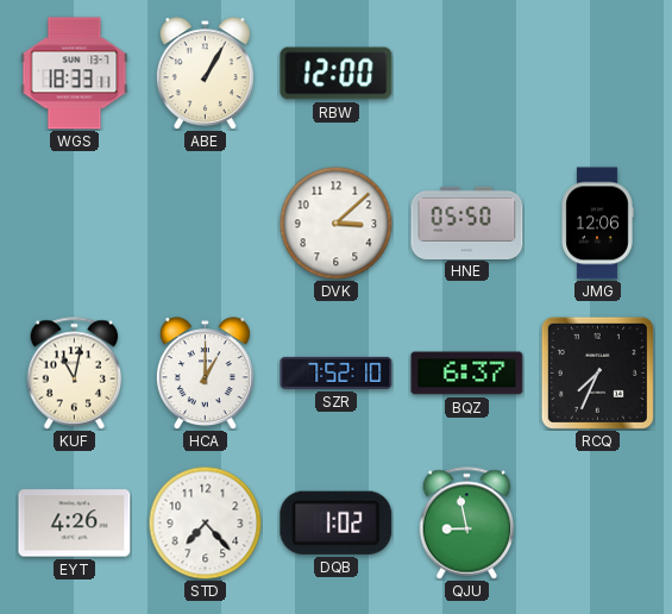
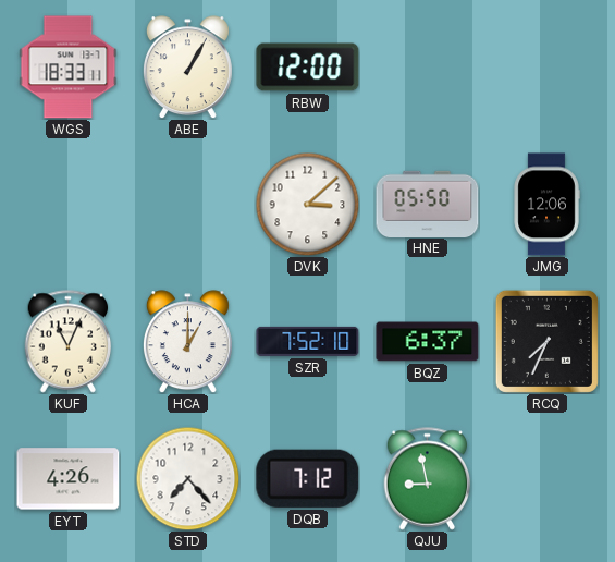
KUF: 11:02 -> 11:04 (69, 342)
DQB: 1:02 -> 7:12 (308, 478)
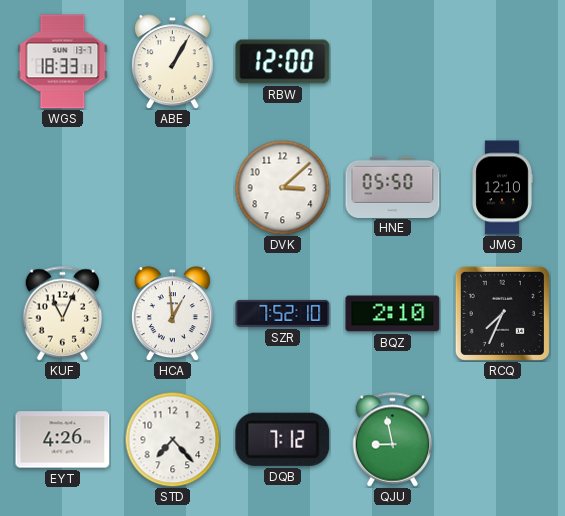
JMG: 12:06 -> 12:10 (502, 188)
HCA: 1:00 -> 12:59 (172, 314)
BQZ: 6:37 -> 2:10 (393, 314)
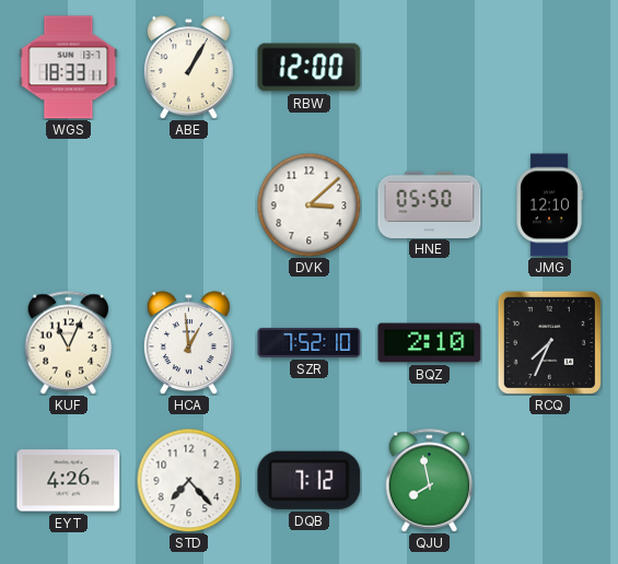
QJU: 8:58 -> 7:58 (430, 481)
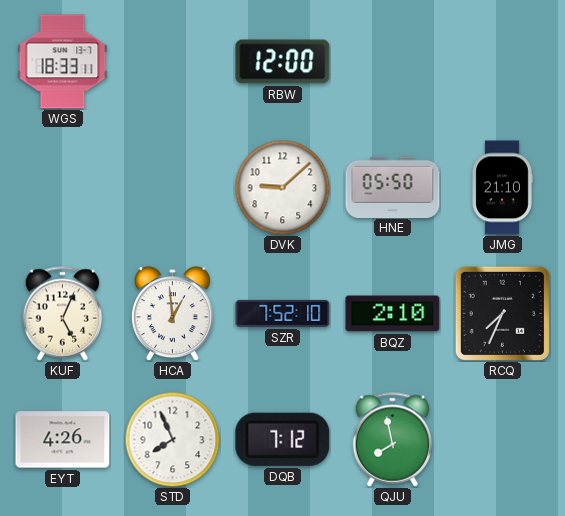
ABE: 1:05 -> none (188, 68)
DVK: 3:08 -> 9:08 (282, 187)
JMG: 12:10 -> 21:10 (502, 188)
KUF: 11:04 -> 5:04 (63, 314)
STD: 7:23 -> 7:56 (172, 439)
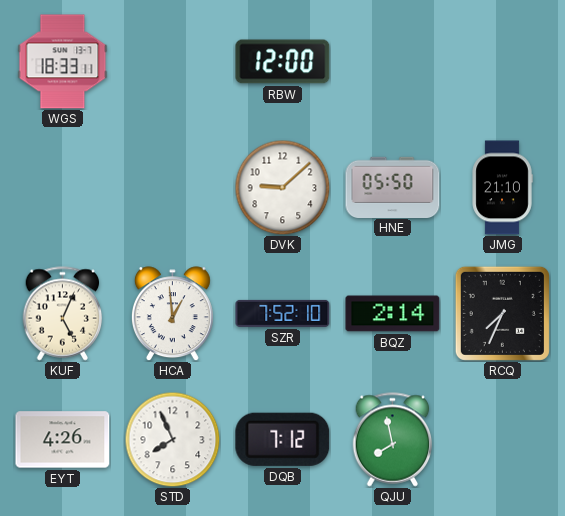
BQZ: 2:10 -> 2:14 (393, 314)
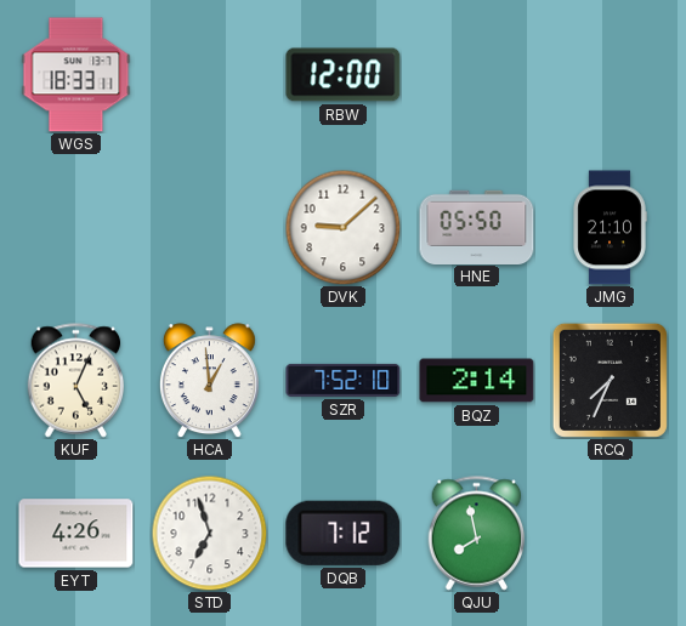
STD: 7:56 -> 6:57 (209, 533)
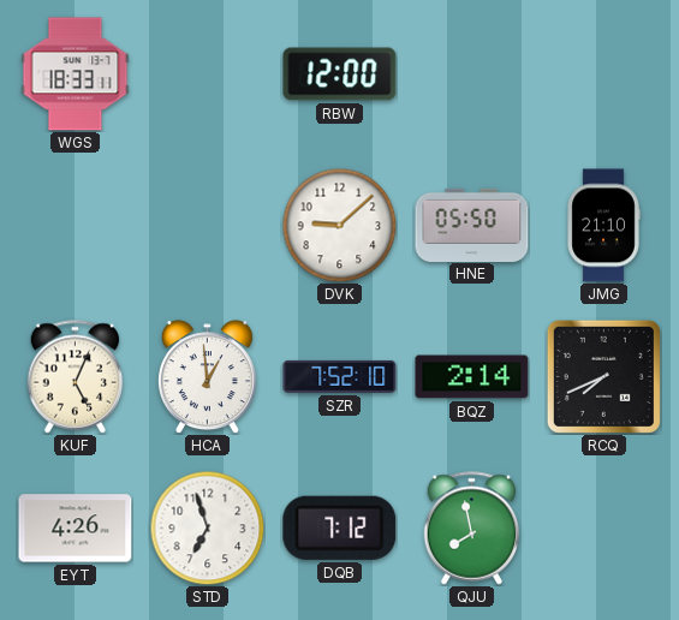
RCQ: 7:34 -> 7:41 (603, 376)
